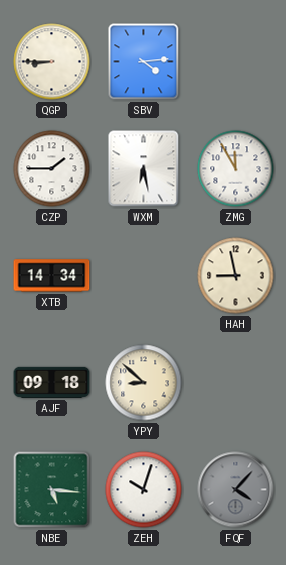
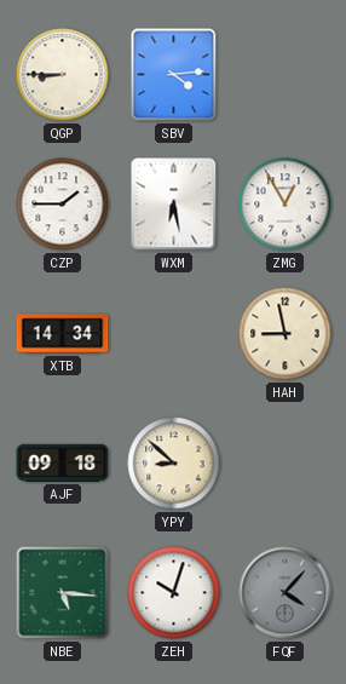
ZMG: 11:55 -> 12:55 (286, 205)
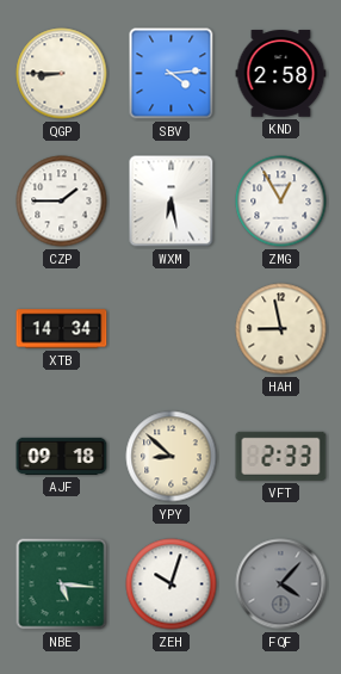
KND: none -> 2:58 (281, 74)
VFT: none -> 2:33 (281, 456)
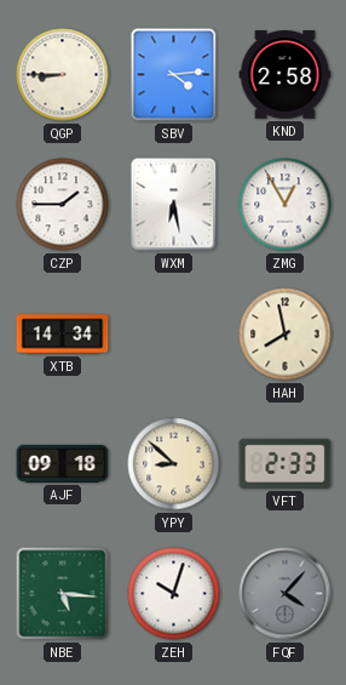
HAH: 8:58 -> 7:58 (286, 335)
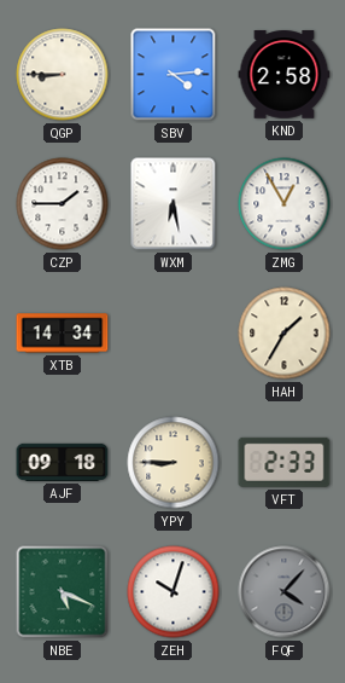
HAH: 7:58 -> 1:35 (285, 334)
YPY: 8:52 -> 8:45 (174, 463)
NBE: 5:16 -> 5:19 (63, 592)
